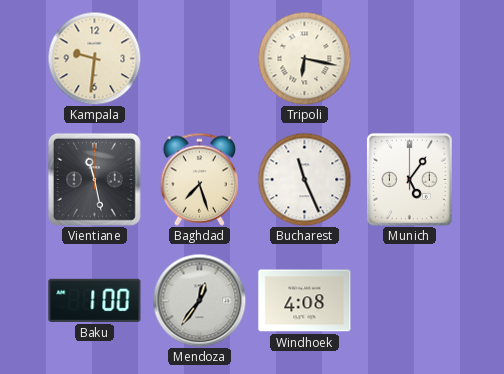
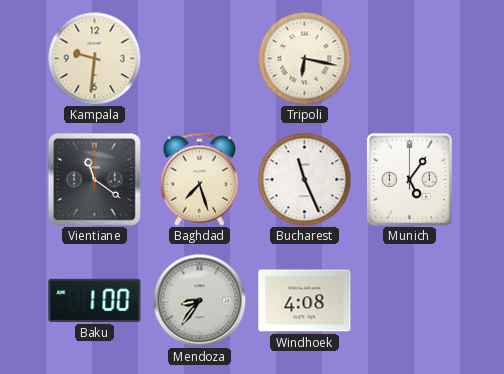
Vientiane: 11:28 -> 11:21 (94, 179)
Mendoza: 12:36 -> 8:36 (199, 300)
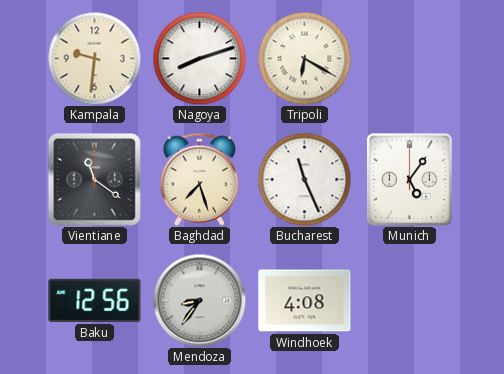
Nagoya: none -> 8:12 (199, 58)
Tripoli: 6:17 -> 6:20 (304, 58)
Baku: 1:00 -> 12:56 (95, 300)
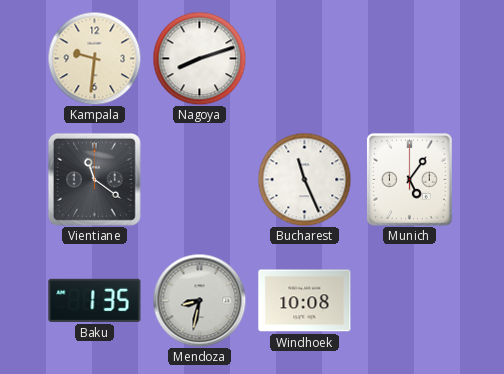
Tripoli: 6:20 -> none (304, 58)
Baghdad: 7:27 -> none (199, 179)
Baku: 12:56 -> 1:35 (95, 300)
Mendoza: 8:36 -> 8:32 (199, 300)
Windhoek: 4:08 -> 10:08 (305, 301)
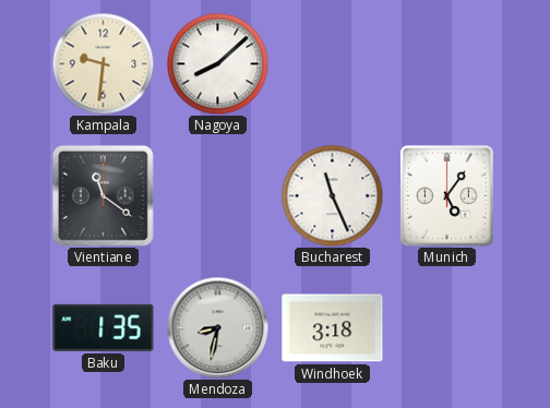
Nagoya: 8:12 -> 8:08 (217, 63)
Windhoek: 10:08 -> 3:18 (333, 328)
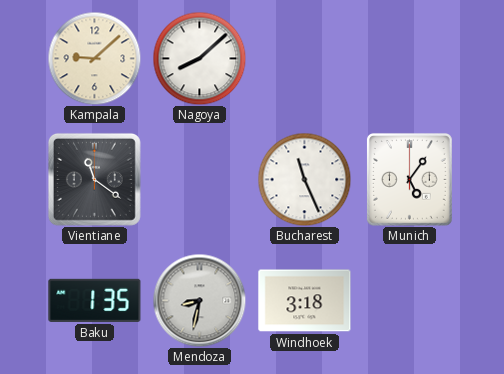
Kampala: 9:31 -> 9:08 (94, 58)
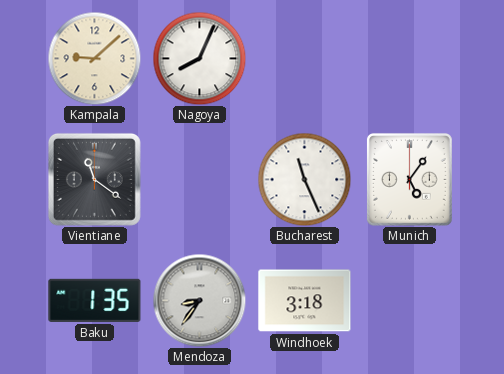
Nagoya: 8:08 -> 8:04 (199, 58)
Mendoza: 8:32 -> 8:36 (199, 300)
